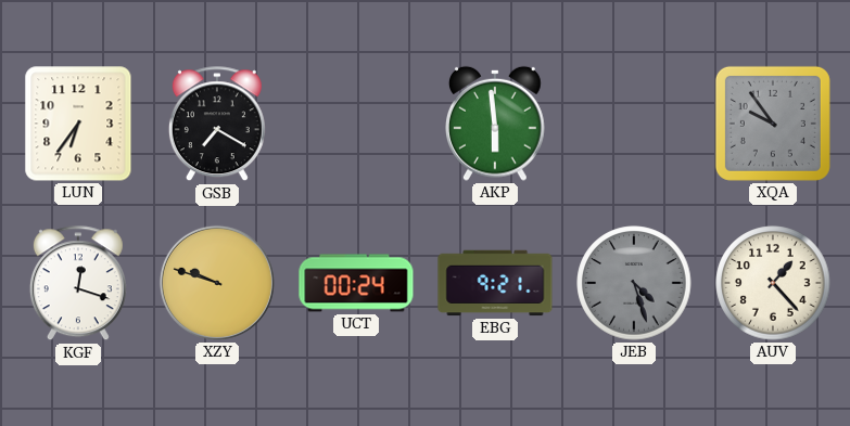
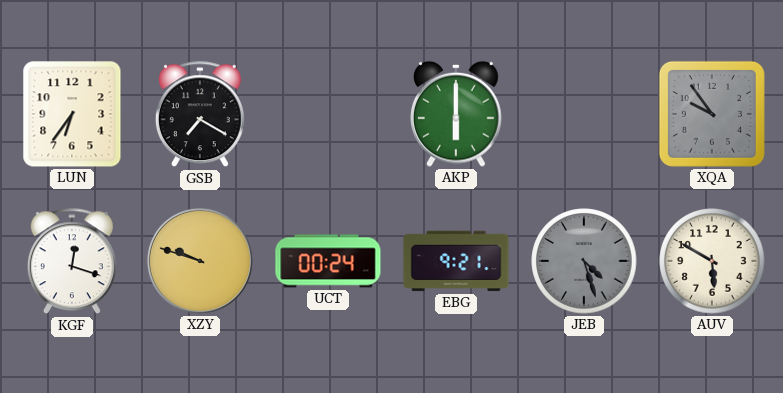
AKP: 5:59 -> 6:00 (457, 114)
AUV: 1:23 -> 5:50 (712, 261)
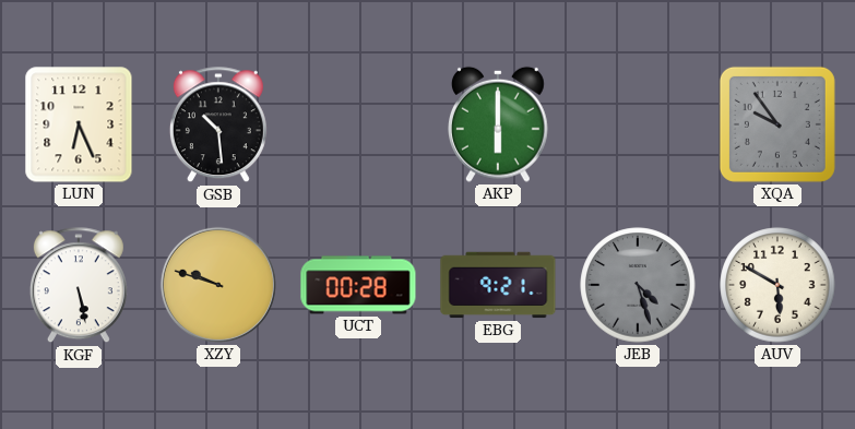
LUN: 6:36 -> 6:26 (79, 124)
GSB: 7:20 -> 10:29 (218, 126)
KGF: 12:18 -> 5:28 (79, 286)
UCT: 00:24 -> 00:28 (358, 285)
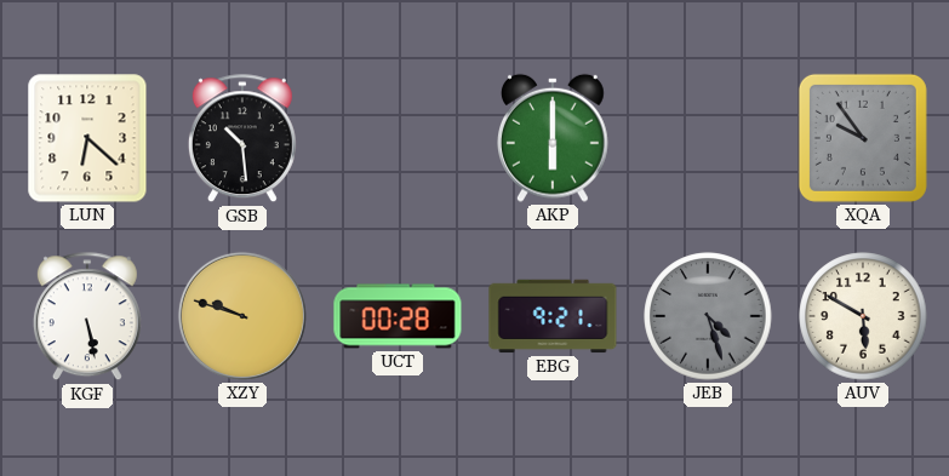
LUN: 6:26 -> 6:22 (87, 138)
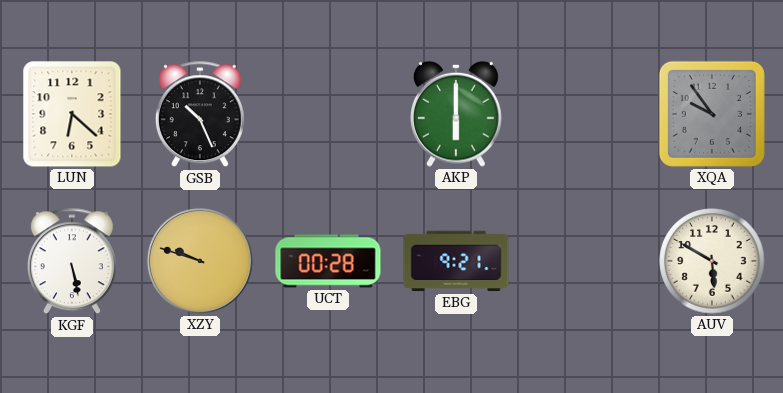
GSB: 10:29 -> 10:26 (200, 115)
JEB: 4:27 -> none (708, 316)
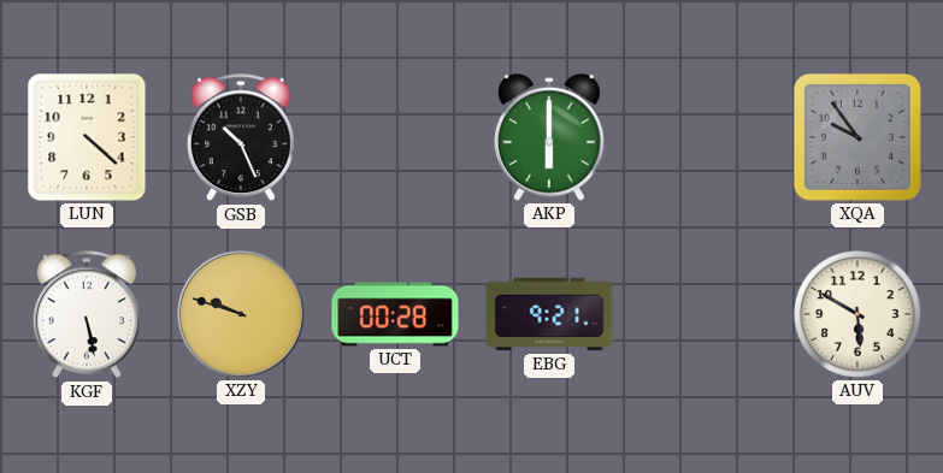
LUN: 6:22 -> 4:22 (87, 137)
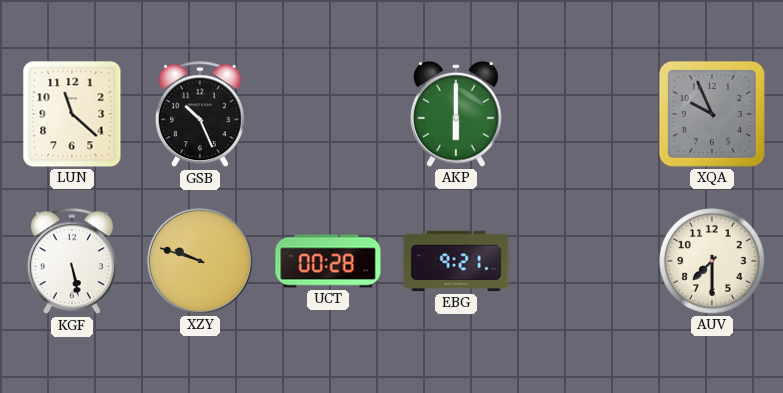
LUN: 4:22 -> 11:22 (72, 114)
XQA: 9:54 -> 9:56 (712, 114)
AUV: 5:50 -> 7:30 (712, 261)
